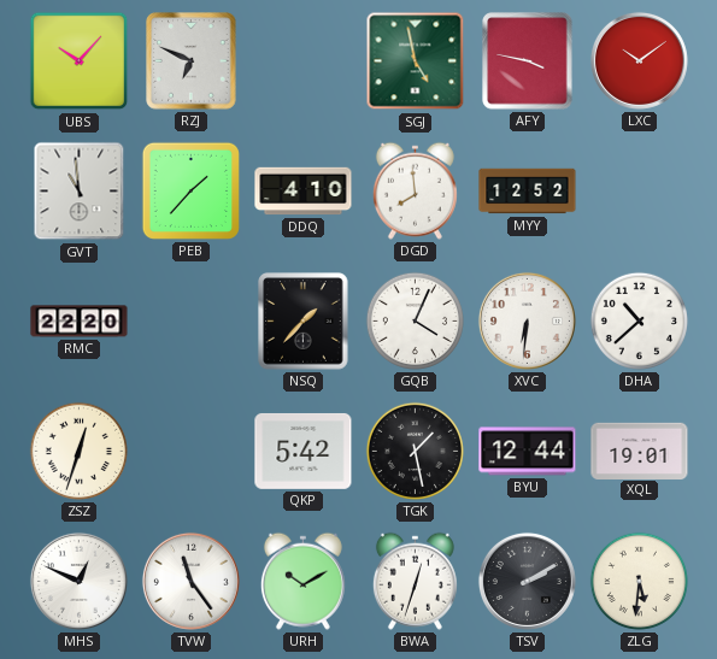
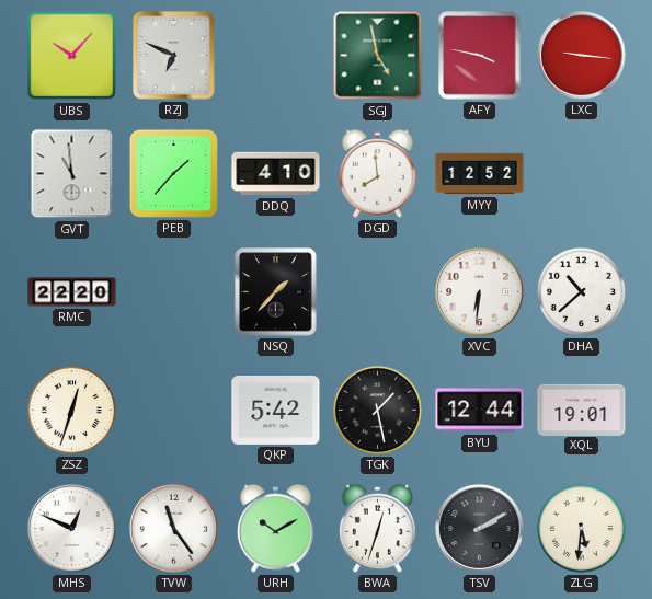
LXC: 10:09 -> 9:16 (581, 55)
GQB: 4:04 -> none (415, 320)
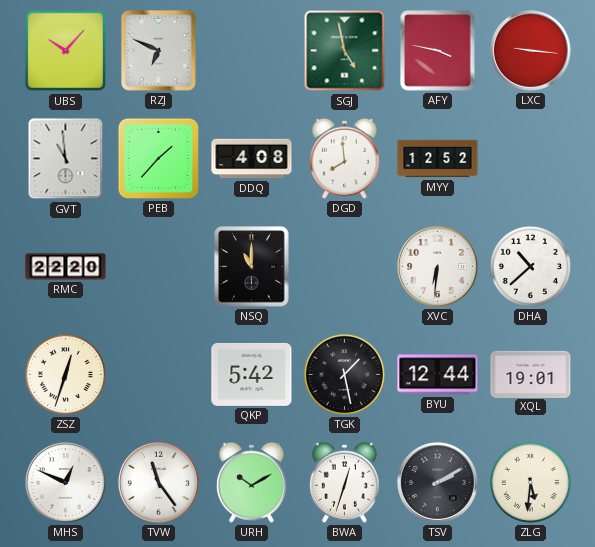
DDQ: 4:10 -> 4:08 (252, 159)
NSQ: 1:37 -> 11:00 (252, 267)
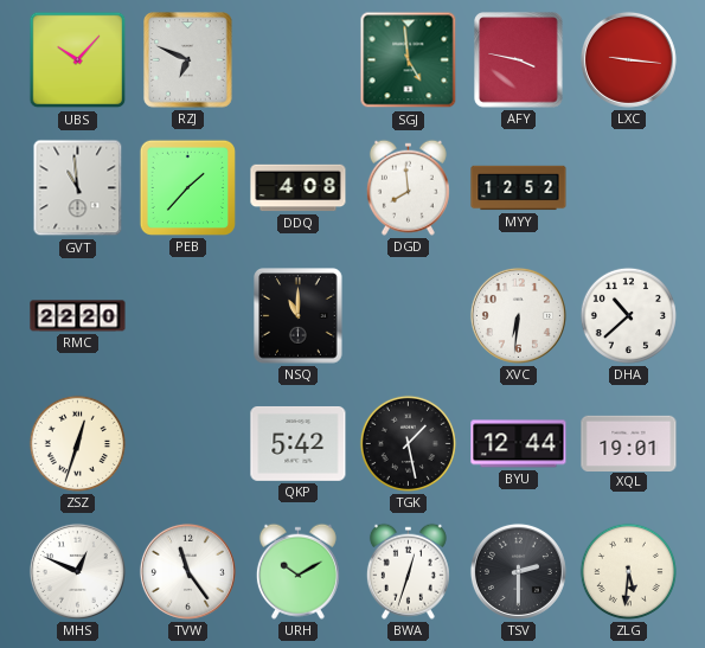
SGJ: 4:58 -> 4:59 (409, 60)
TSV: 2:10 -> 2:30 (518, 571)
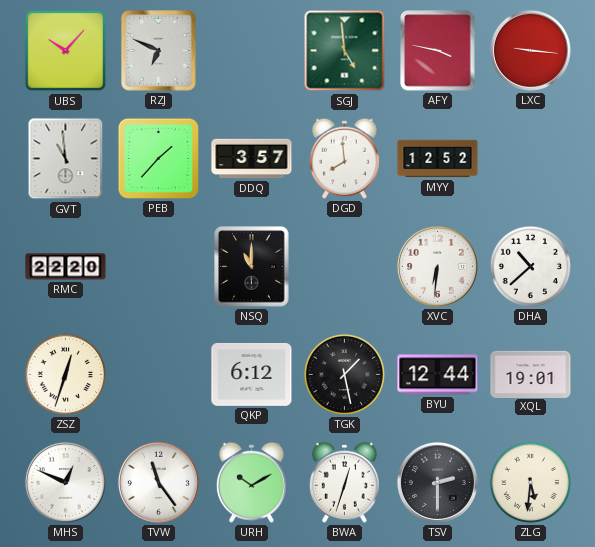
DDQ: 4:08 -> 3:57 (252, 159)
QKP: 5:42 -> 6:12 (252, 374)
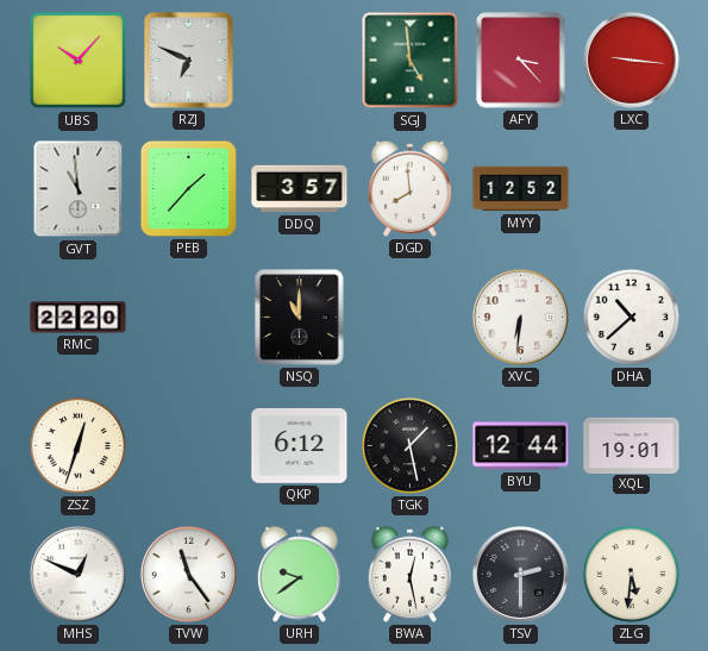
AFY: 3:47 -> 3:23 (521, 61)
URH: 10:10 -> 9:39 (299, 574)
BWA: 12:33 -> 12:28 (409, 574)
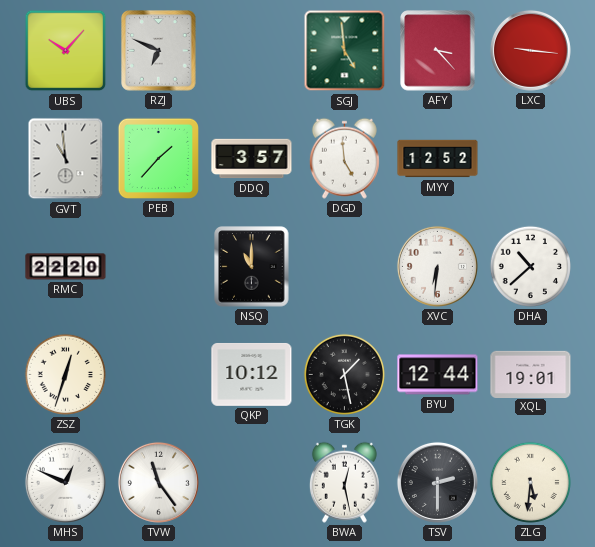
DGD: 7:59 -> 4:59 (344, 158)
QKP: 6:12 -> 10:12 (252, 374)
URH: 9:39 -> none (299, 574)
